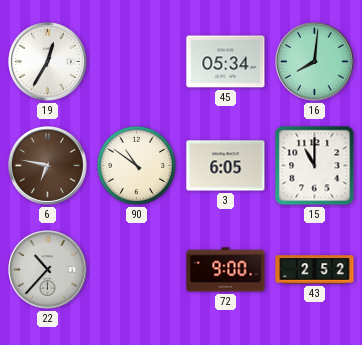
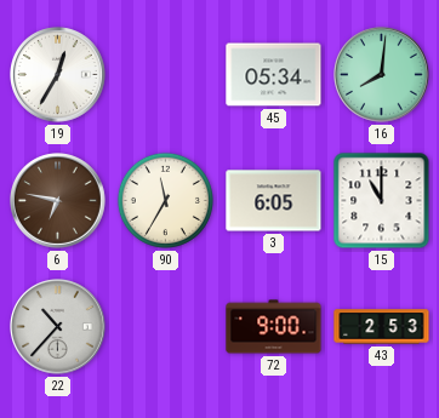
90: 10:51 -> 11:35 (165, 200)
43: 2:52 -> 2:53 (382, 327)
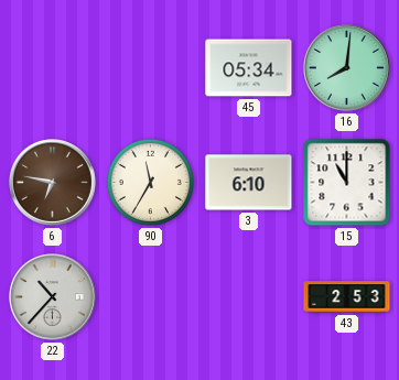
19: 12:35 -> none (58, 75)
3: 6:05 -> 6:10 (249, 183)
72: 9:00 -> none (274, 327)
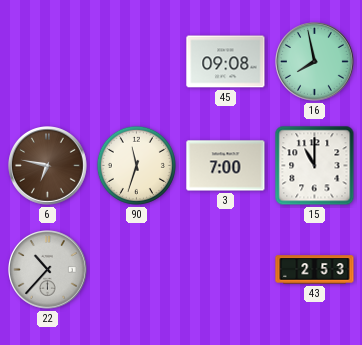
45: 05:34 -> 09:08 (226, 62)
16: 8:01 -> 7:58 (315, 62)
90: 11:35 -> 11:33 (136, 165)
3: 6:10 -> 7:00 (226, 166)
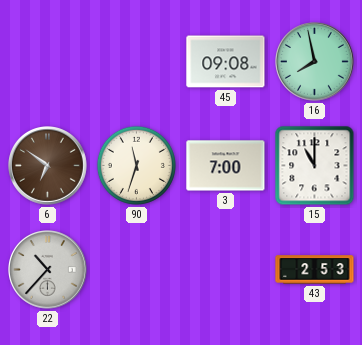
6: 6:47 -> 6:51 (48, 166)
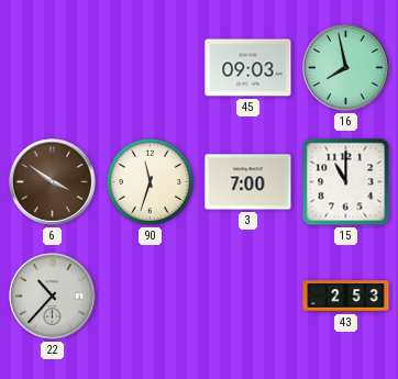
45: 09:08 -> 09:03 (248, 68)
6: 6:51 -> 3:51 (53, 182)
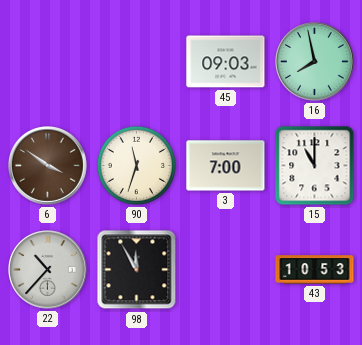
98: none -> 11:55 (137, 270)
43: 2:53 -> 10:53 (315, 270)
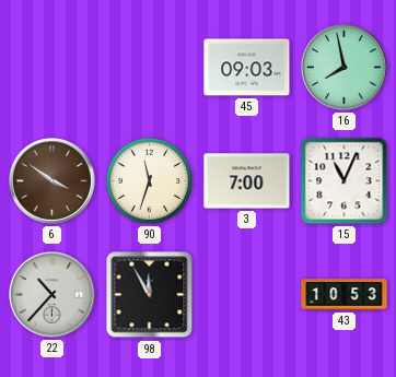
15: 11:00 -> 11:04 (345, 181)
